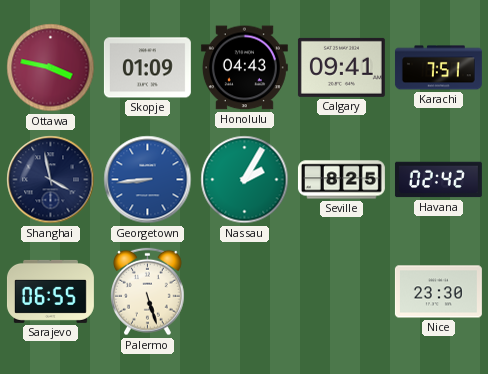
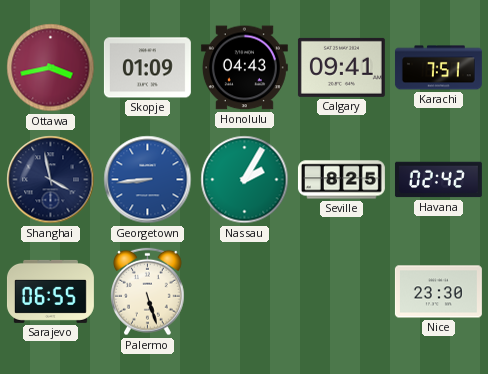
Ottawa: 3:47 -> 3:43 (51, 68)
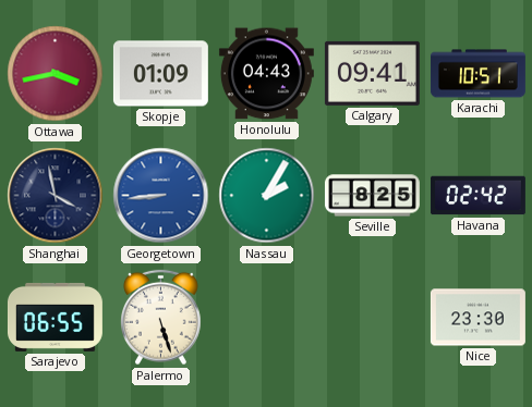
Karachi: 7:51 -> 10:51 (477, 74)
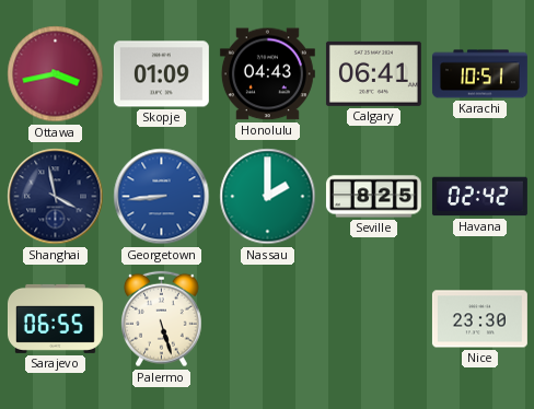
Calgary: 09:41 -> 06:41 (373, 73)
Nassau: 2:05 -> 2:00 (268, 197)
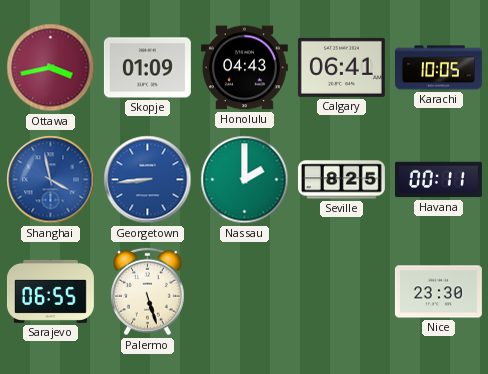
Karachi: 10:51 -> 10:05 (438, 68)
Shanghai dial: navy -> blue (51, 180)
Havana: 02:42 -> 00:11 (438, 180)
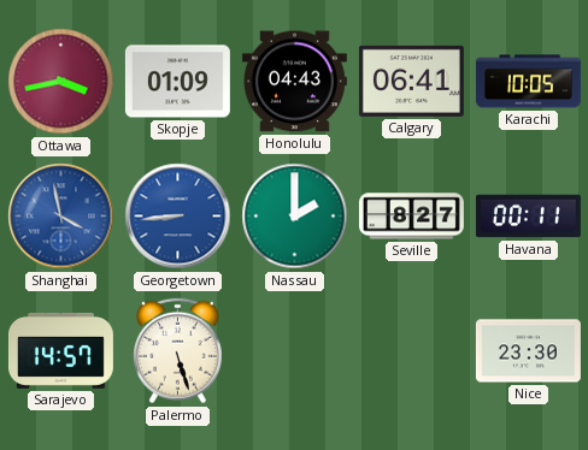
Seville: 8:25 -> 8:27 (411, 217)
Sarajevo: 06:55 -> 14:57 (60, 350)
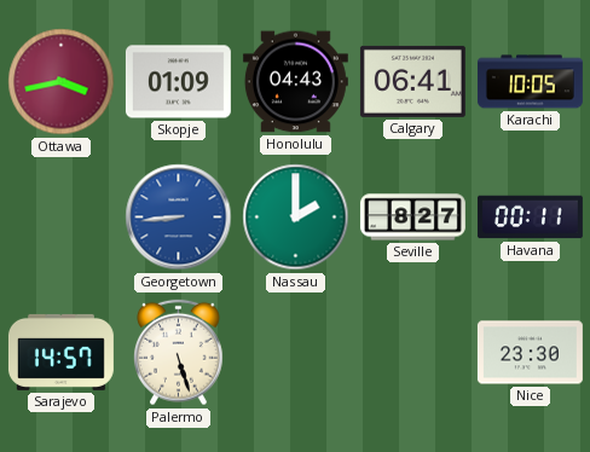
Shanghai: 3:58 -> none (61, 217)
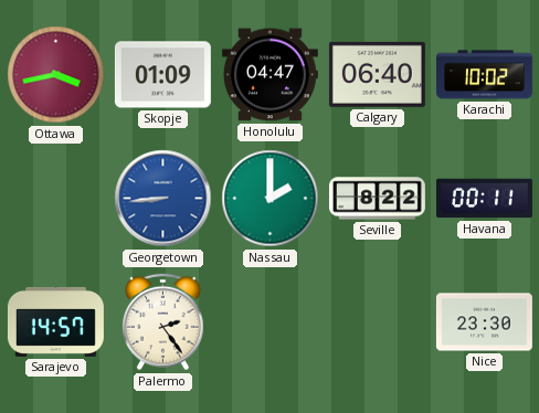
Honolulu: 04:43 -> 04:47 (269, 75)
Calgary: 06:41 -> 06:40 (377, 74)
Karachi: 10:05 -> 10:02 (484, 75)
Seville: 8:27 -> 8:22 (377, 199)
Palermo: 5:27 -> 2:24 (163, 322)
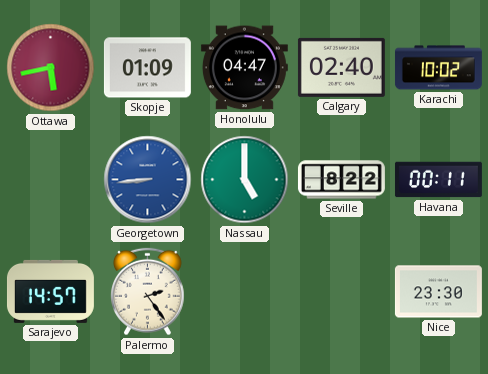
Ottawa: 3:43 -> 5:43 (51, 68)
Calgary: 06:40 -> 02:40 (341, 67)
Nassau: 2:00 -> 5:00 (245, 180)
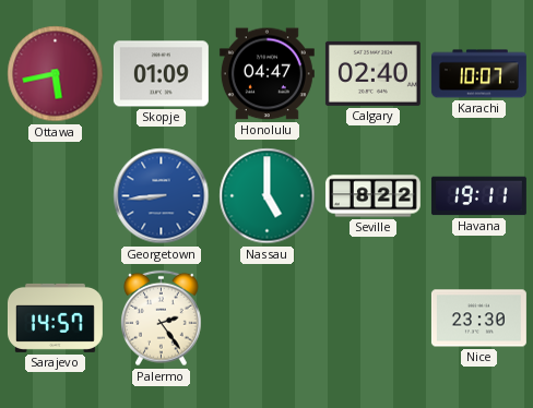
Karachi: 10:02 -> 10:07 (478, 74)
Havana: 00:11 -> 19:11 (478, 196)
